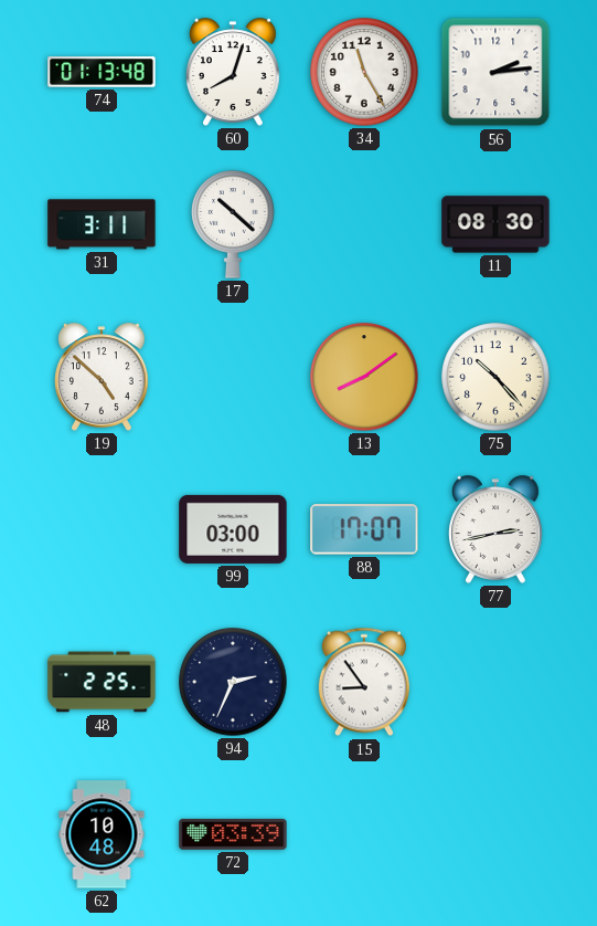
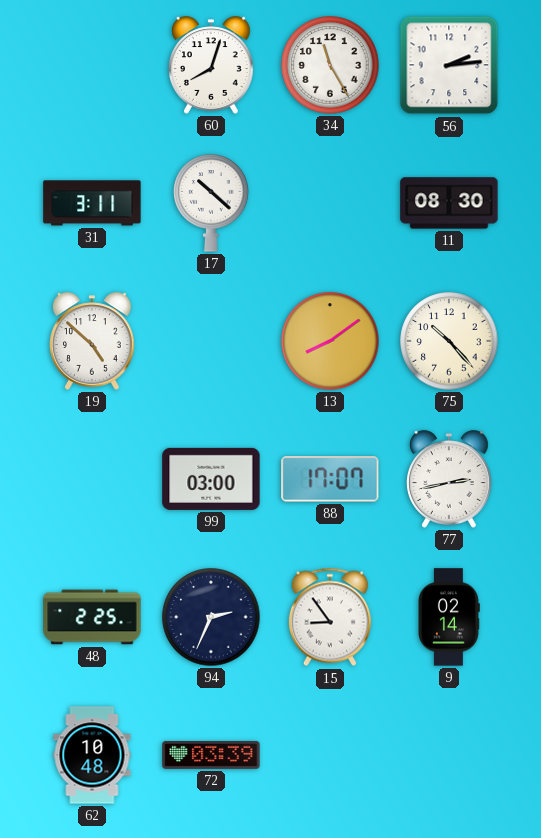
74: 01:13 -> none (102, 72)
9: none -> 02:14 (449, 617)
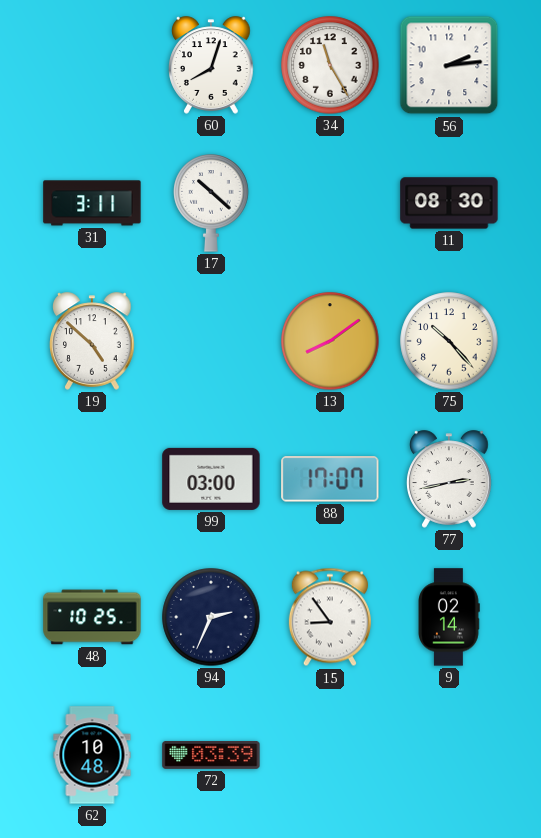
48: 2:25 -> 10:25 (92, 617)
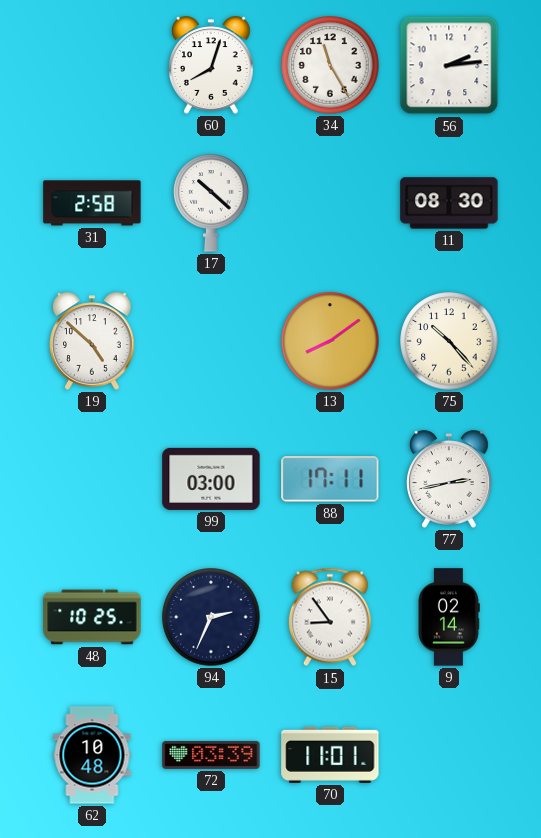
31: 3:11 -> 2:58 (92, 203)
88: 17:07 -> 17:11 (330, 479)
70: none -> 11:01 (330, 755)
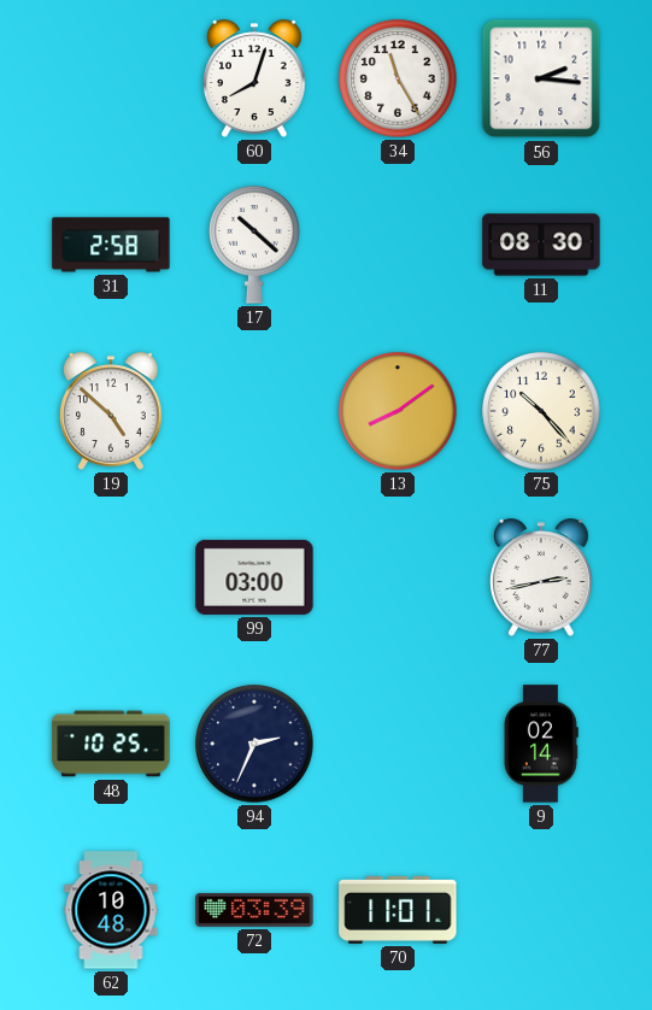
56: 2:14 -> 2:16 (541, 78)
88: 17:11 -> none (330, 479)
15: 8:54 -> none (330, 617)
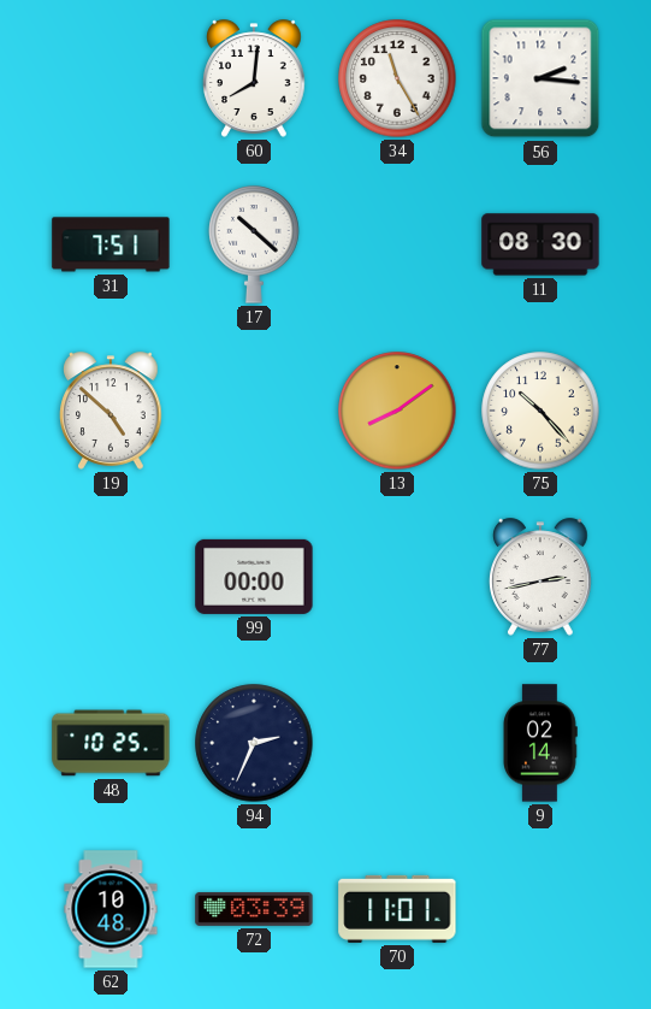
60: 8:03 -> 8:01 (255, 78)
31: 2:58 -> 7:51 (111, 244)
99: 03:00 -> 00:00 (254, 577)
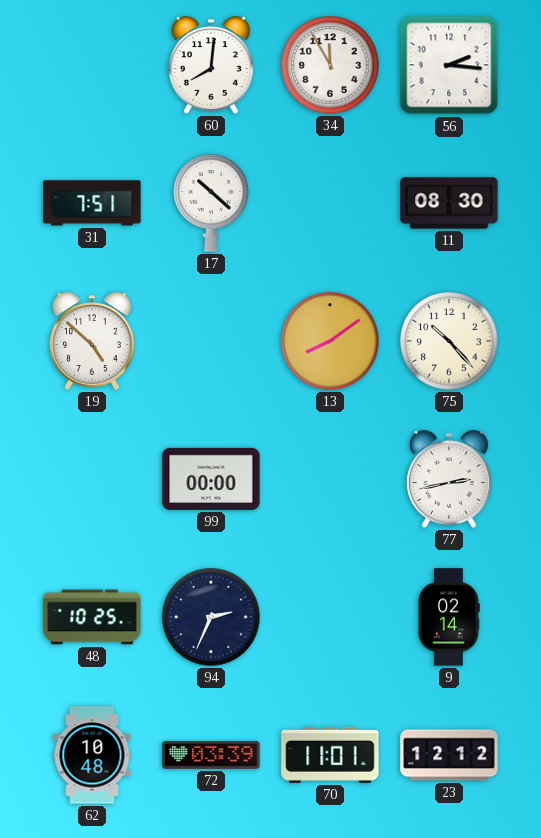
34: 11:25 -> 11:55 (330, 65)
23: none -> 12:12 (449, 755)
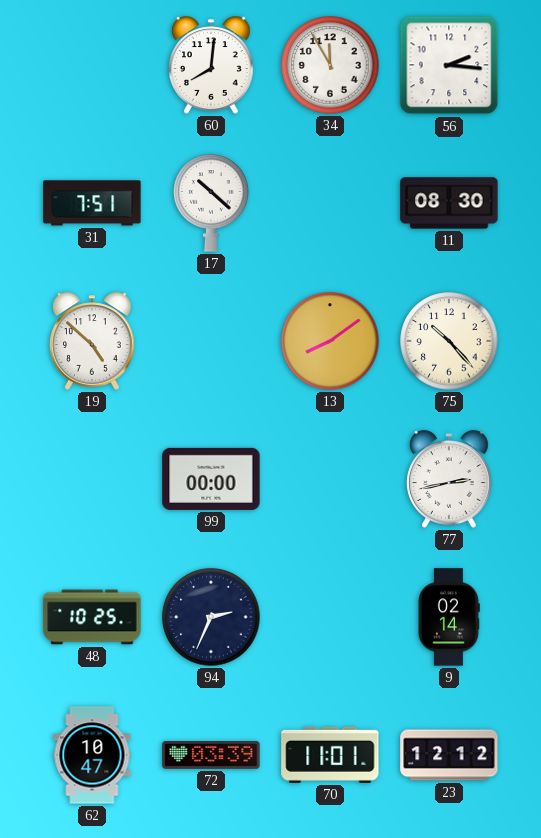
62: 10:48 -> 10:47 (92, 755)
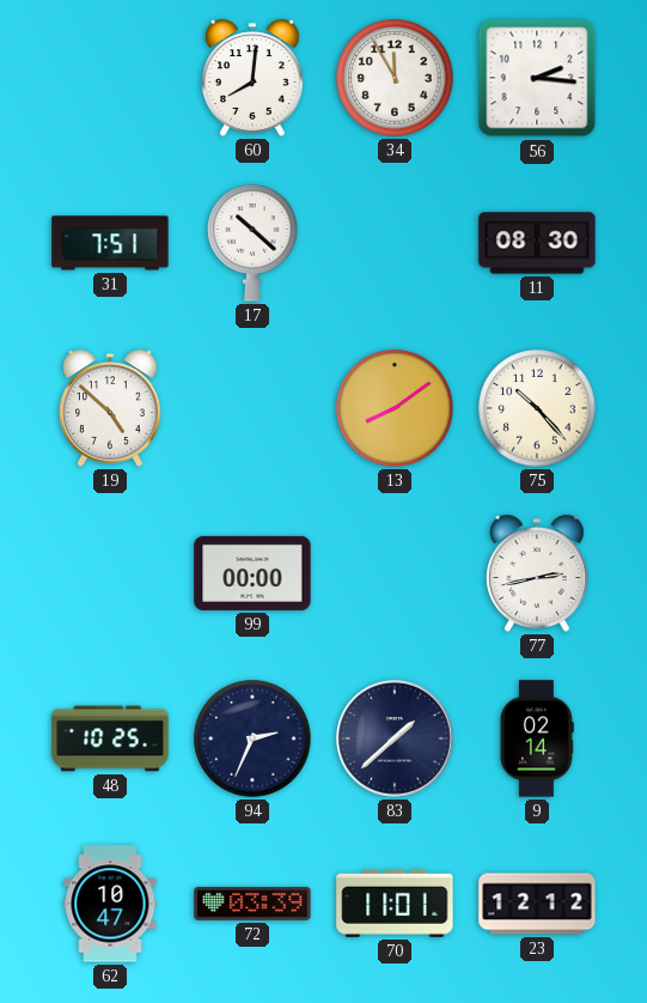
83: none -> 1:38 (395, 738)
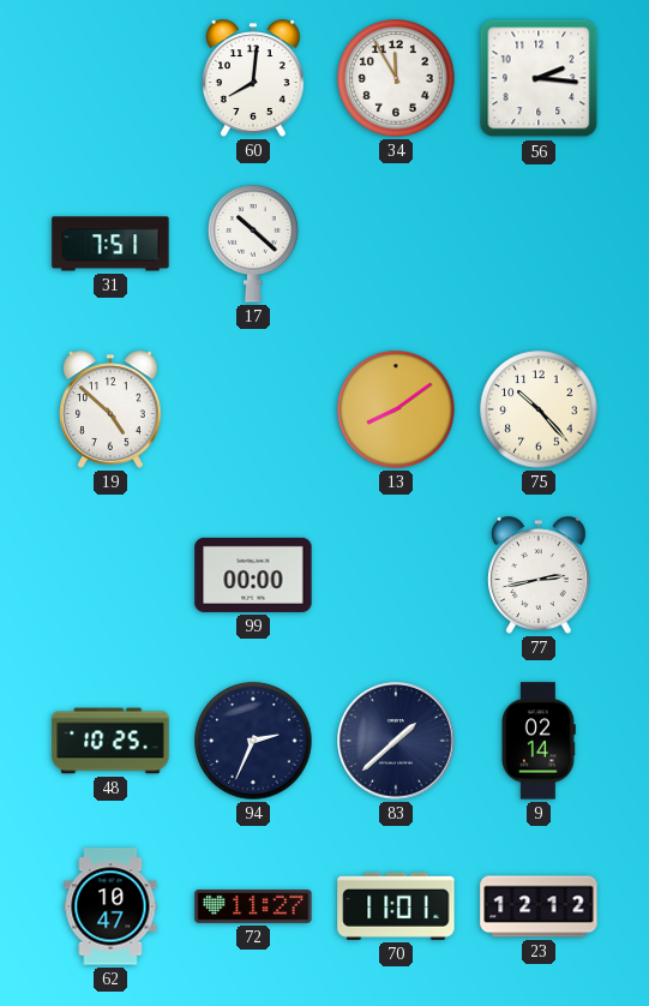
11: 08:30 -> none (537, 243)
72: 03:39 -> 11:27 (253, 906)
